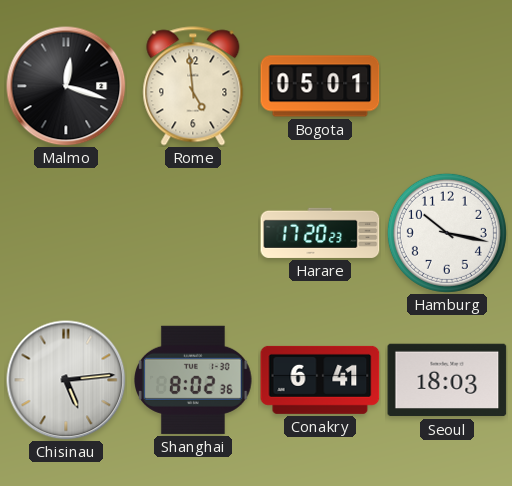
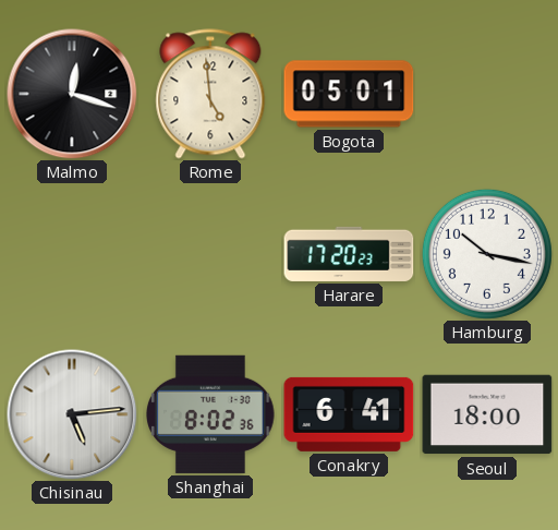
Seoul: 18:03 -> 18:00 (487, 414)
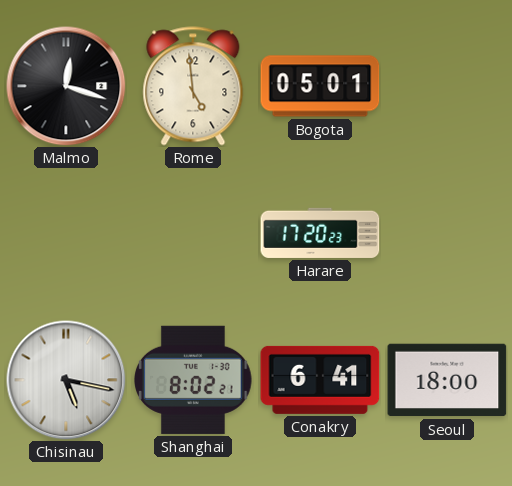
Hamburg: 10:17 -> none (487, 254)
Chisinau: 5:14 -> 5:17 (66, 380)
Shanghai: 8:02:36 -> 8:02:21 (194, 380)
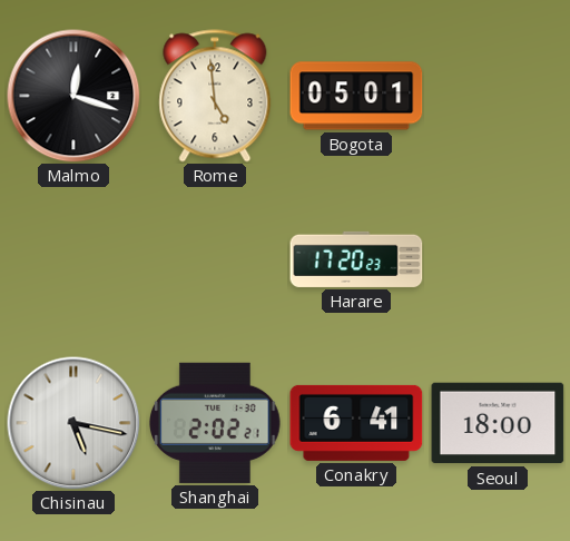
Shanghai: 8:02 -> 2:02 (216, 423)
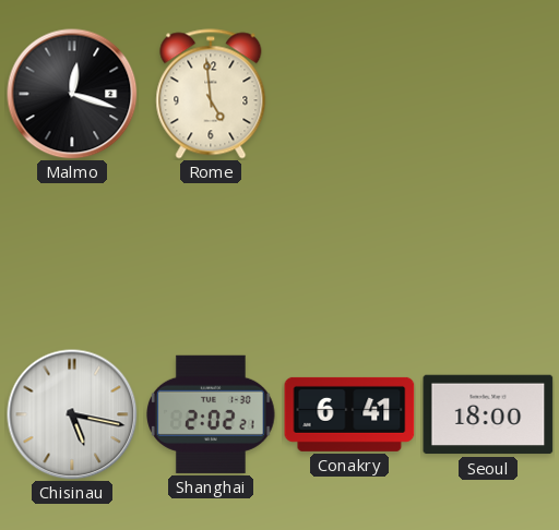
Bogota: 05:01 -> none (356, 96)
Harare: 17:20 -> none (356, 259)
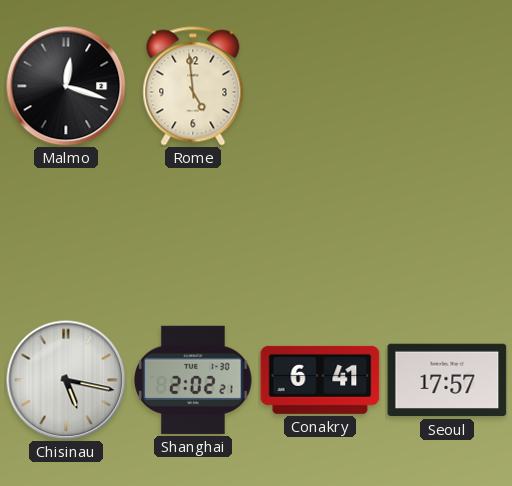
Seoul: 18:00 -> 17:57 (447, 380)
